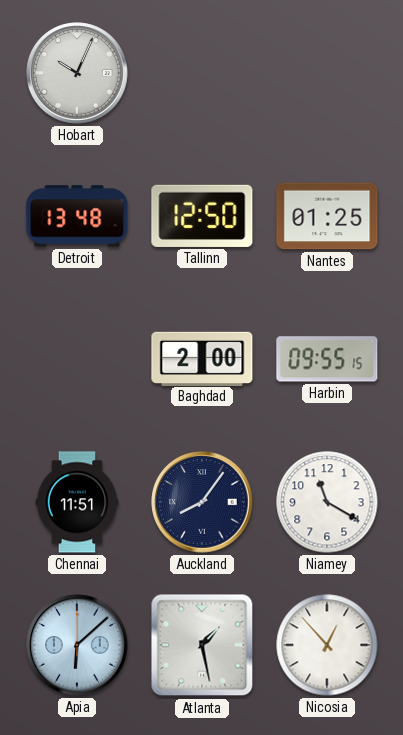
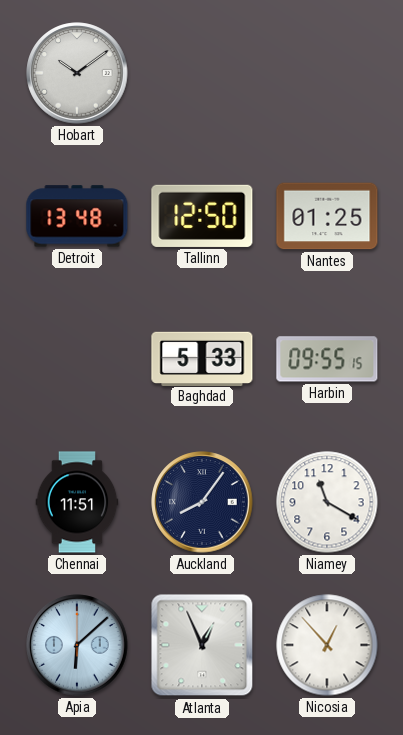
Hobart: 10:04 -> 10:09 (77, 73)
Baghdad: 2:00 -> 5:33 (202, 358)
Atlanta: 1:28 -> 12:56 (202, 645)
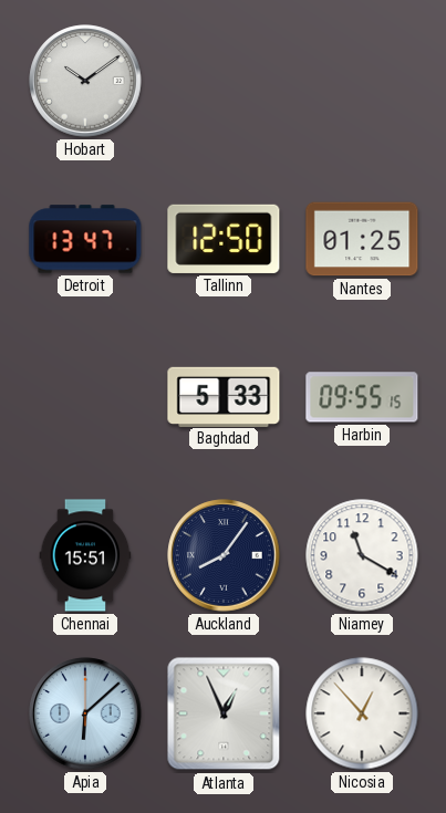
Detroit: 13:48 -> 13:47 (85, 239)
Chennai: 11:51 -> 15:51 (85, 555)
